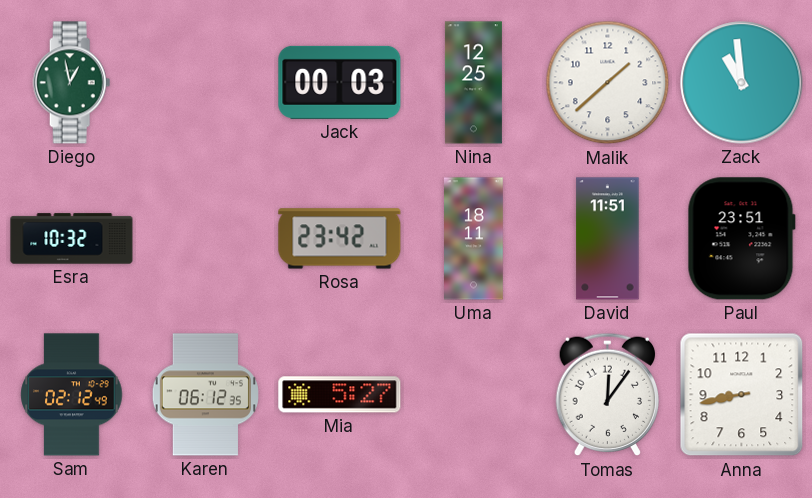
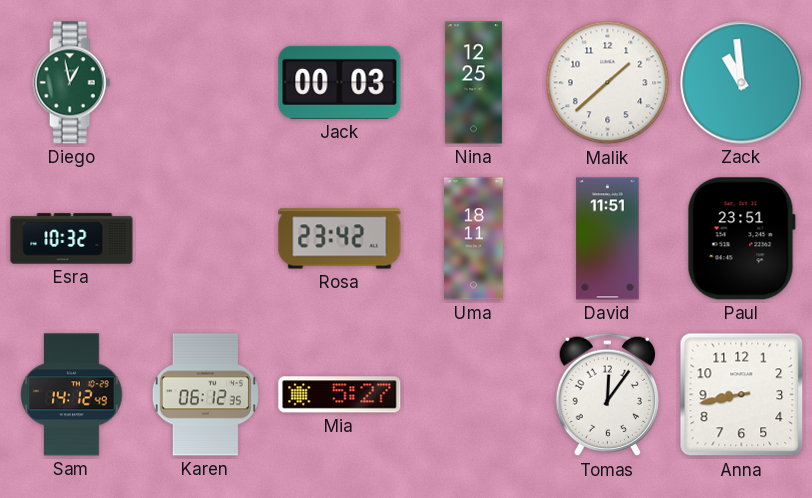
Sam: 02:12 -> 14:12 (72, 395)
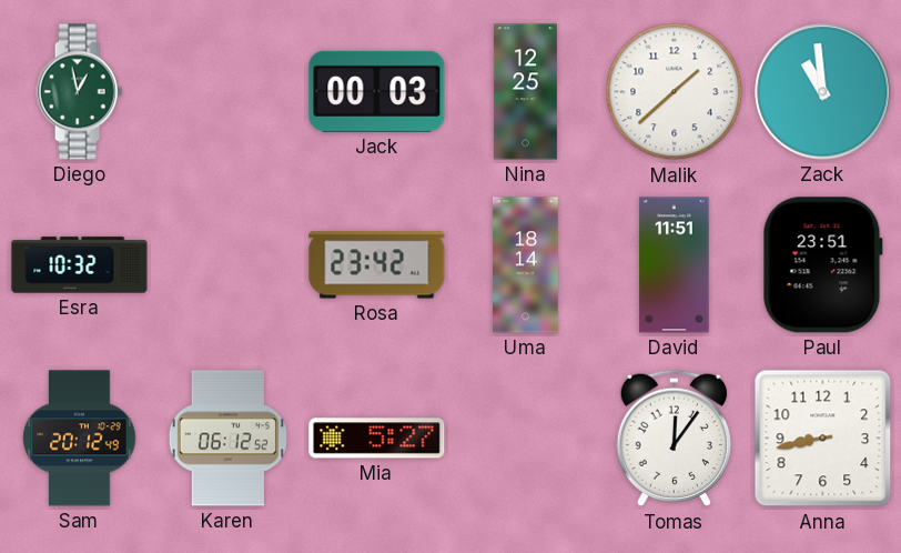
Uma: 18:11 -> 18:14 (526, 265)
Sam: 14:12 -> 20:12 (80, 439)
Karen: 06:12:35 -> 06:12:52 (227, 439)
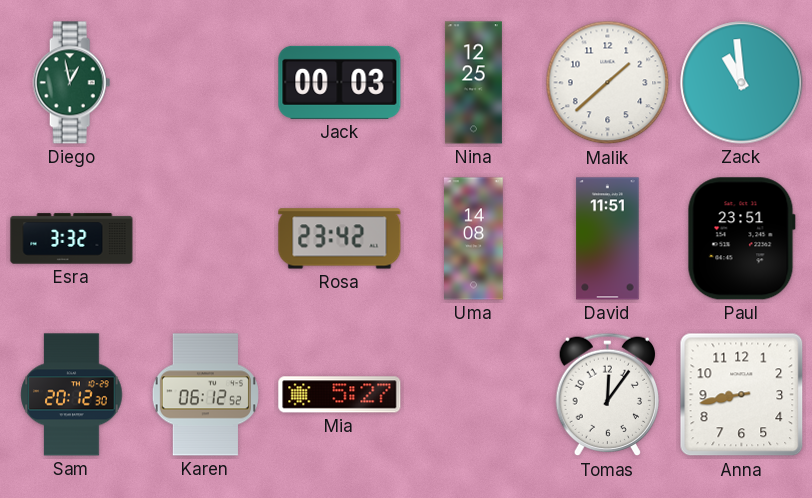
Esra: 10:32 -> 3:32 (72, 239)
Uma: 18:14 -> 14:08 (474, 239)
Sam: 20:12:49 -> 20:12:30 (72, 395)
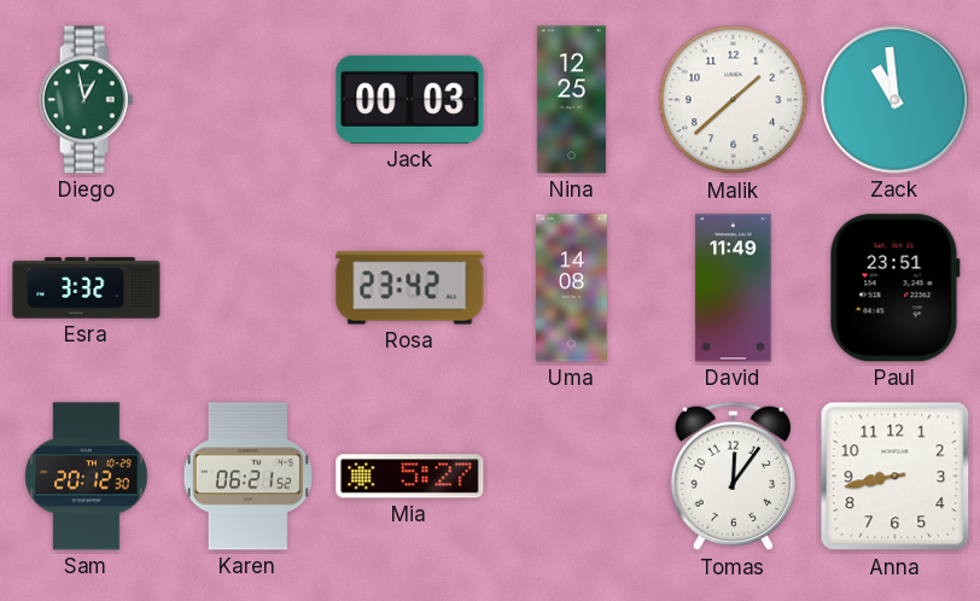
David: 11:51 -> 11:49 (734, 288)
Karen: 06:12 -> 06:21 (247, 477)
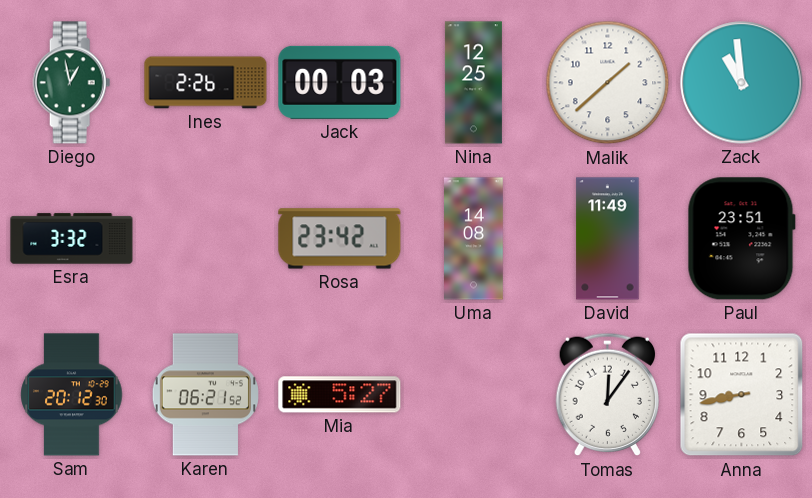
Ines: none -> 2:26 (206, 83)
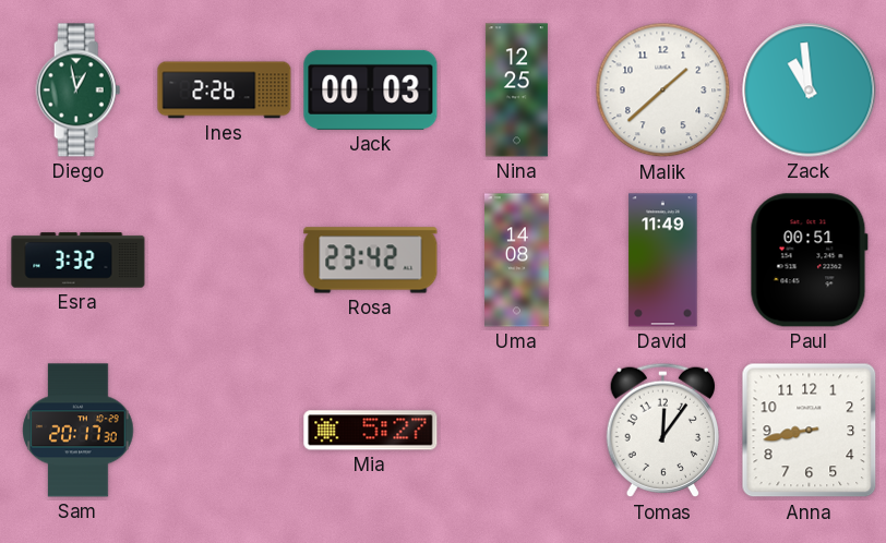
Paul: 23:51 -> 00:51 (809, 261)
Sam: 20:12 -> 20:17 (79, 431)
Karen: 06:21 -> none (205, 395)
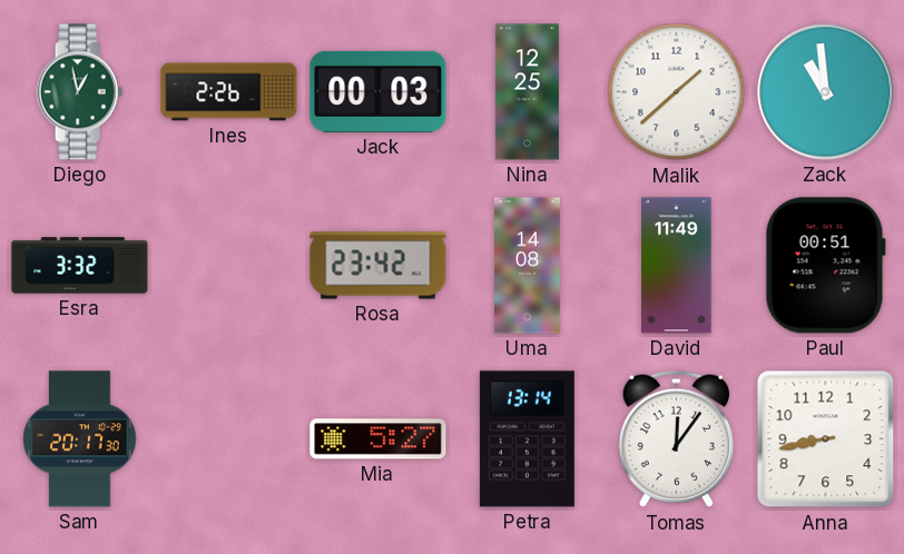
Petra: none -> 13:14 (527, 439)
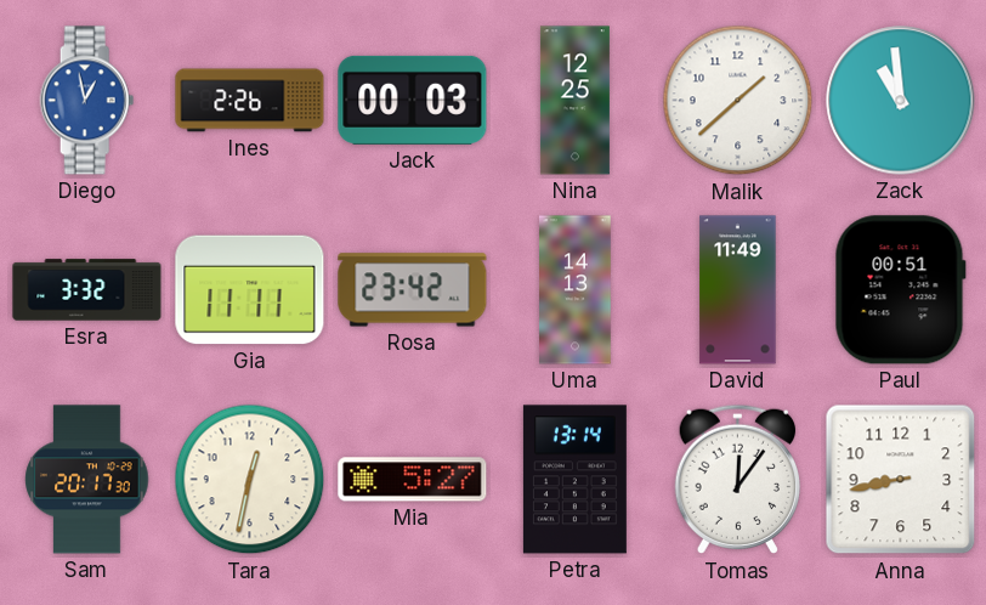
Diego dial: green -> blue (87, 101)
Gia: none -> 11:11 (250, 290)
Uma: 14:08 -> 14:13 (576, 290)
Tara: none -> 12:32 (250, 480)
